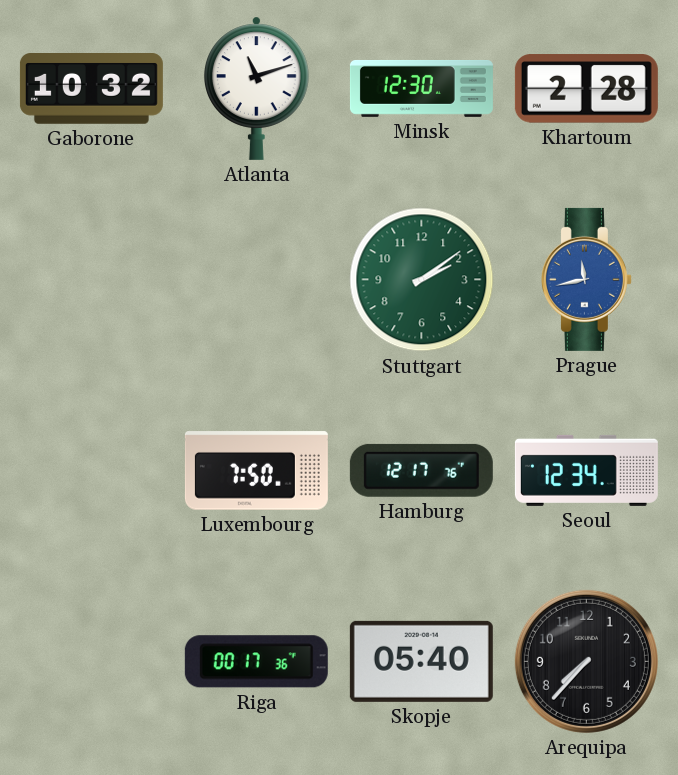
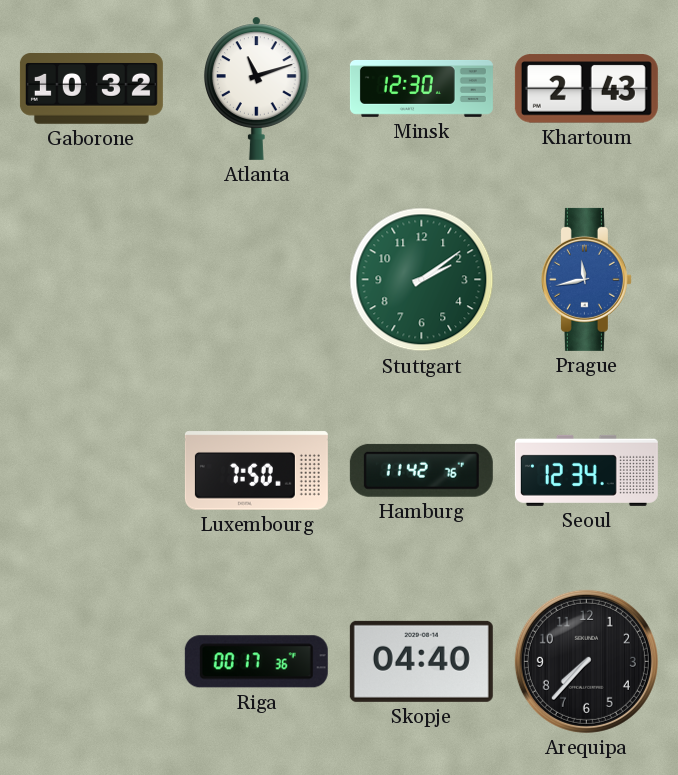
Khartoum: 2:28 -> 2:43 (586, 89)
Hamburg: 12:17 -> 11:42 (421, 470)
Skopje: 05:40 -> 04:40 (421, 661)
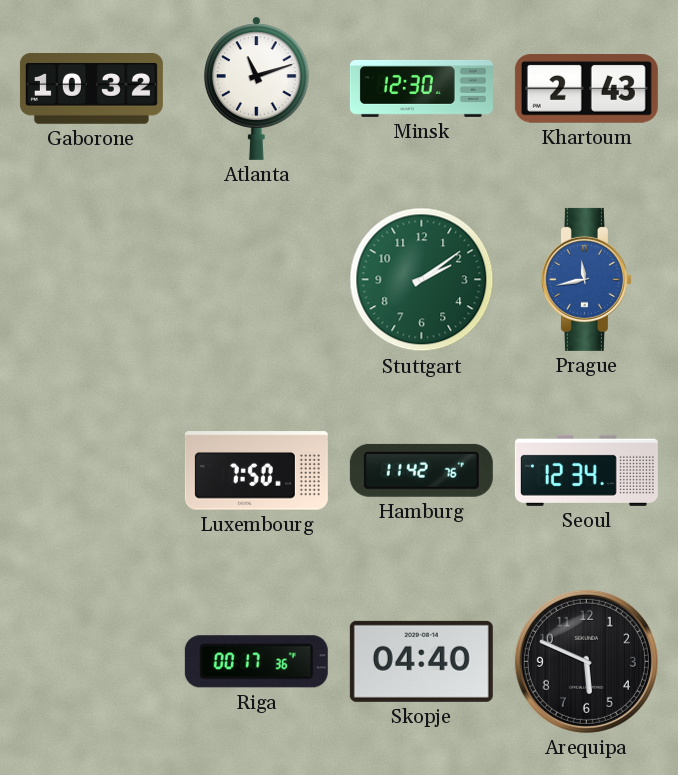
Arequipa: 7:37 -> 5:49 (586, 661)
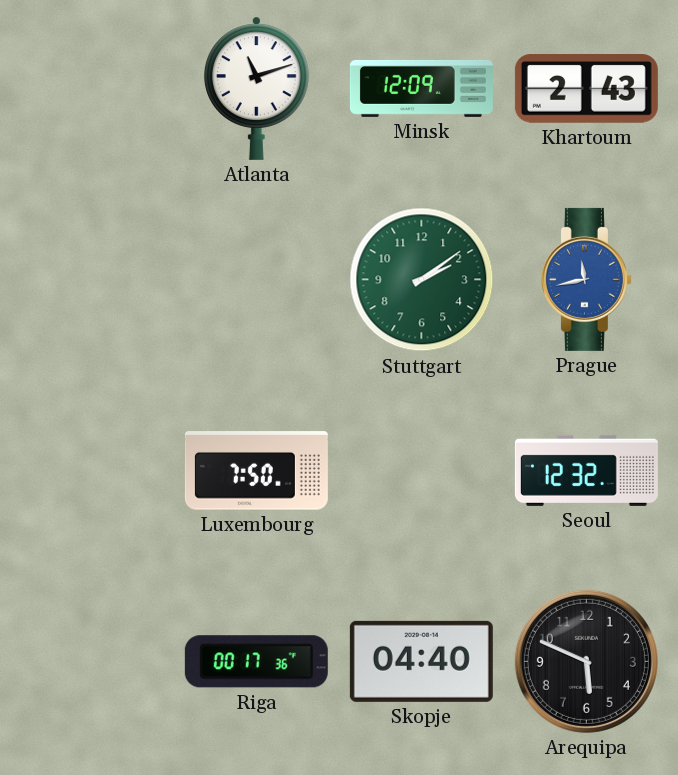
Gaborone: 10:32 -> none (91, 89)
Minsk: 12:30 -> 12:09 (421, 88)
Hamburg: 11:42 -> none (421, 470)
Seoul: 12:34 -> 12:32 (586, 470)
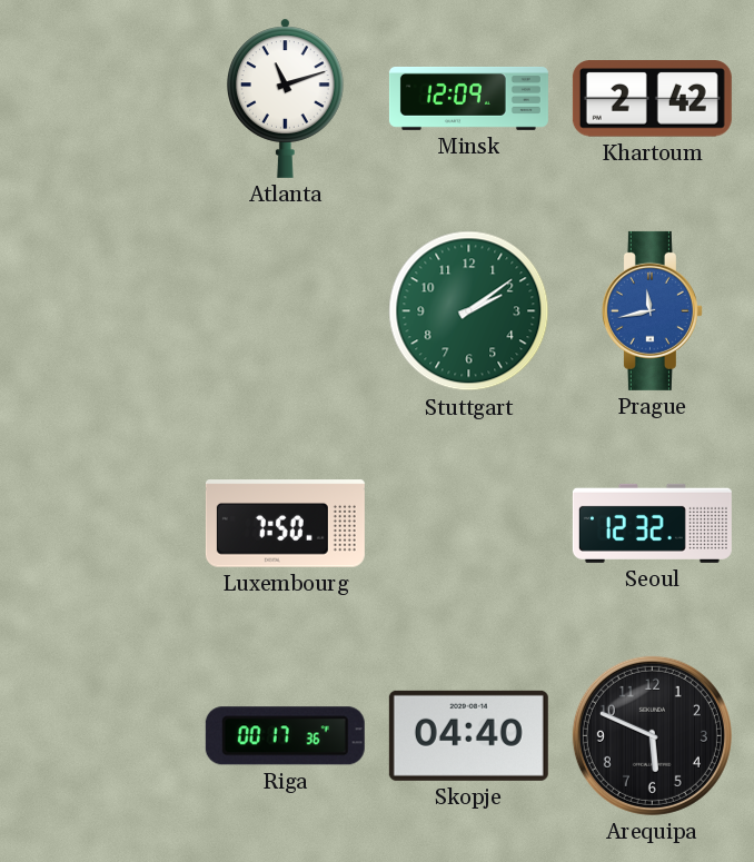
Khartoum: 2:43 -> 2:42 (652, 99)
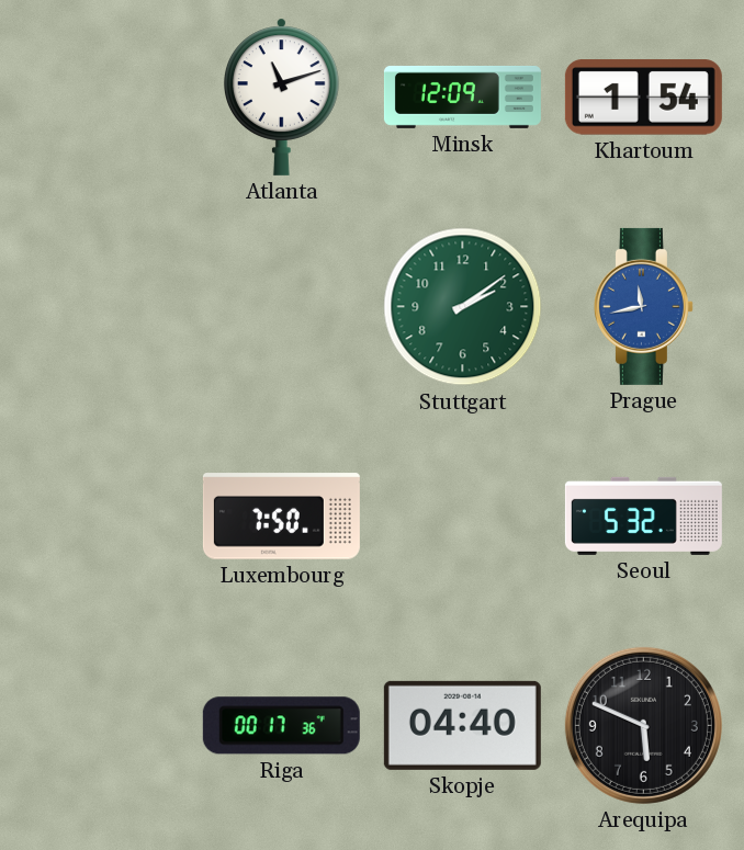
Khartoum: 2:42 -> 1:54 (643, 98)
Seoul: 12:32 -> 5:32 (643, 515)
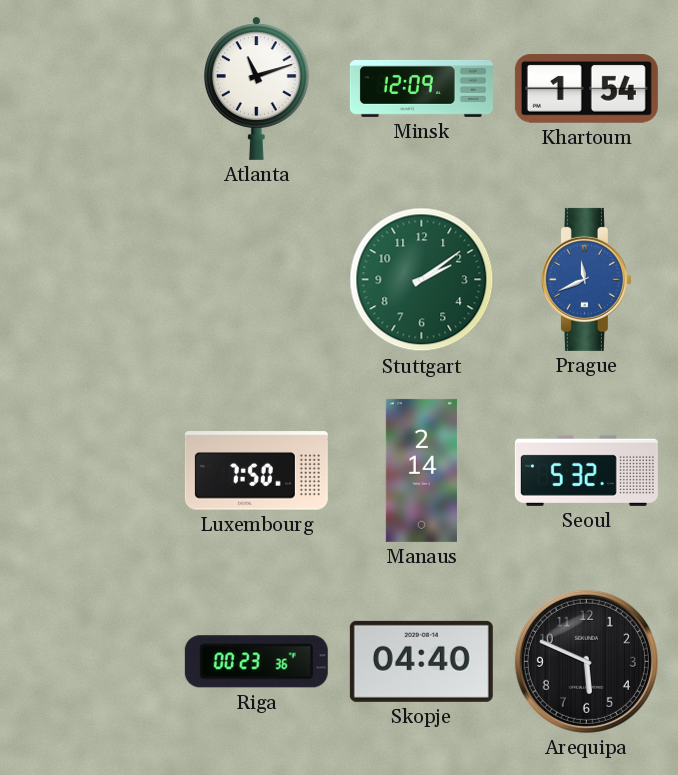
Prague: 11:43 -> 11:41 (586, 279)
Manaus: none -> 2:14 (421, 470)
Riga: 00:17 -> 00:23 (256, 662)
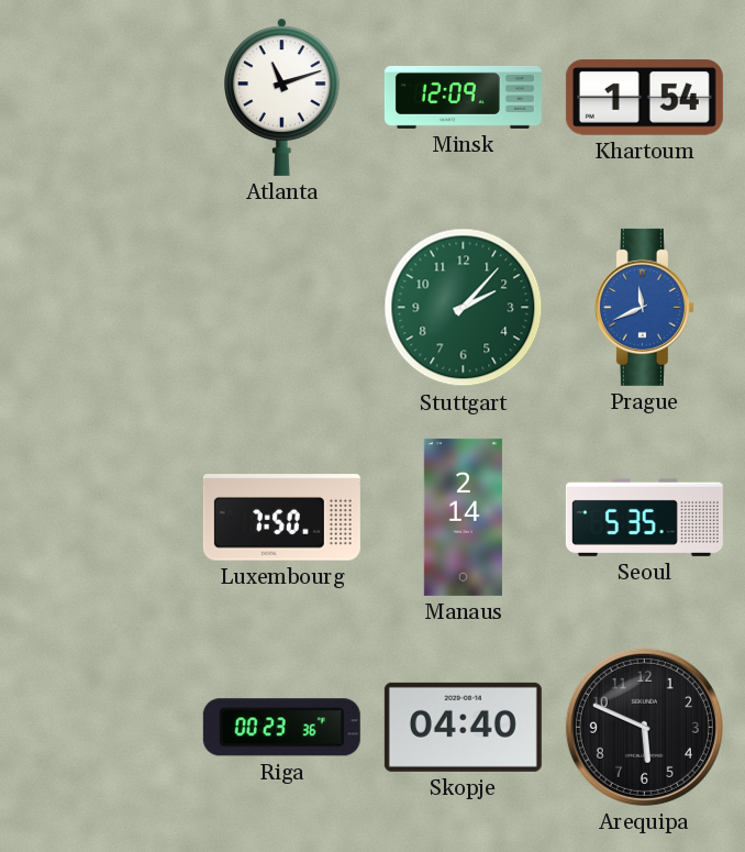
Stuttgart: 2:09 -> 2:07 (464, 308)
Seoul: 5:32 -> 5:35 (644, 517)
